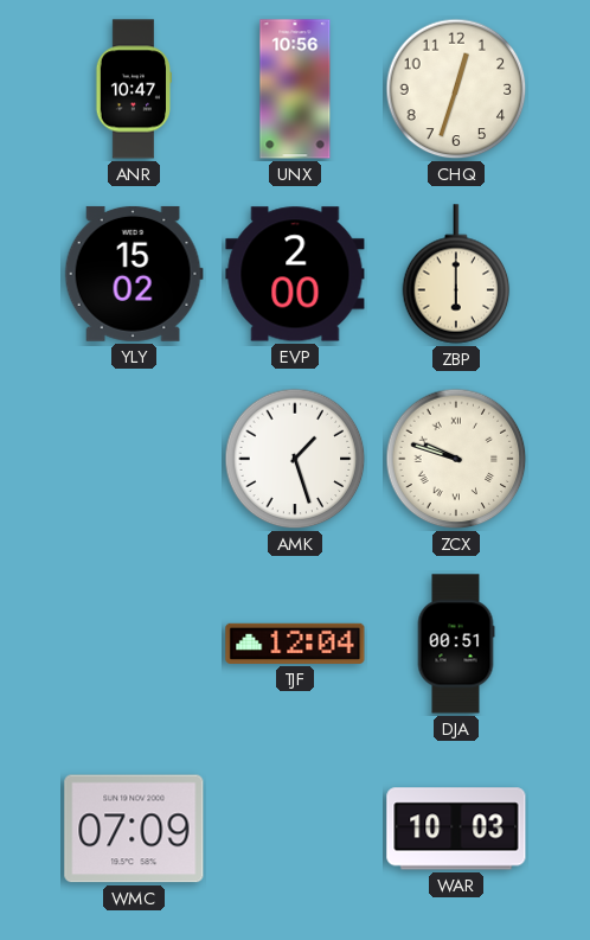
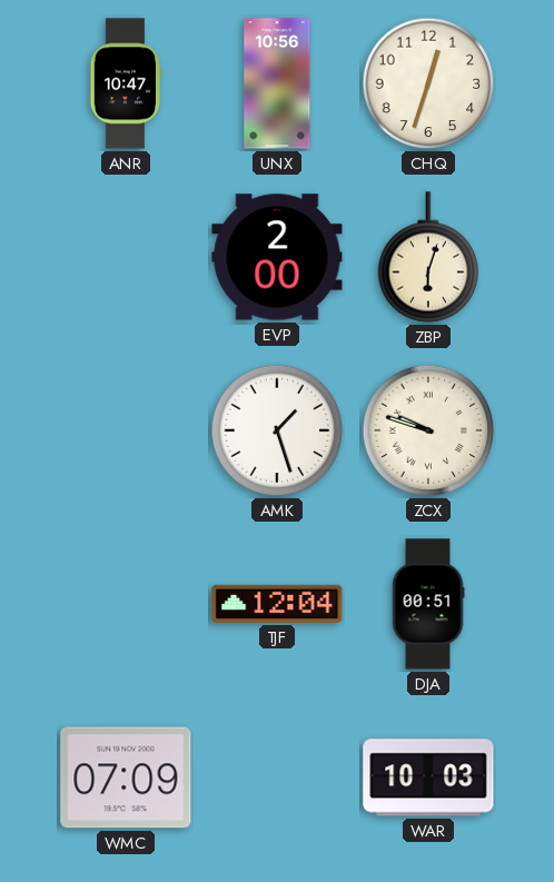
YLY: 15:02 -> none (134, 274)
ZBP: 6:00 -> 6:03 (428, 257)
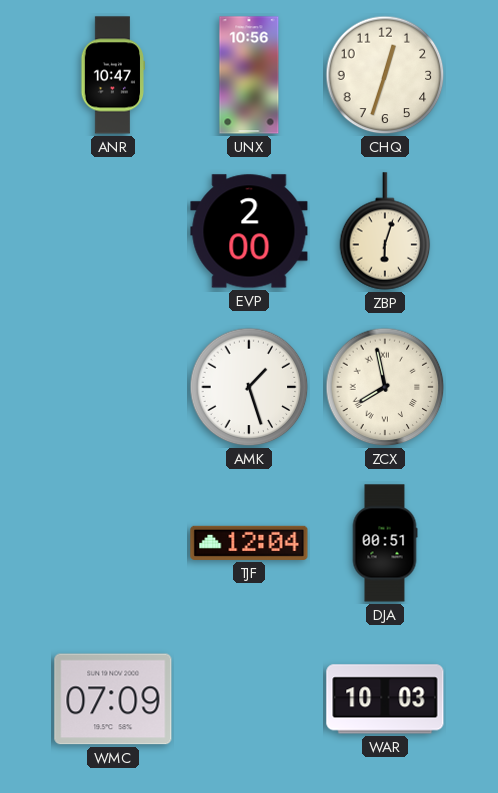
ZCX: 9:48 -> 7:58 (385, 387)
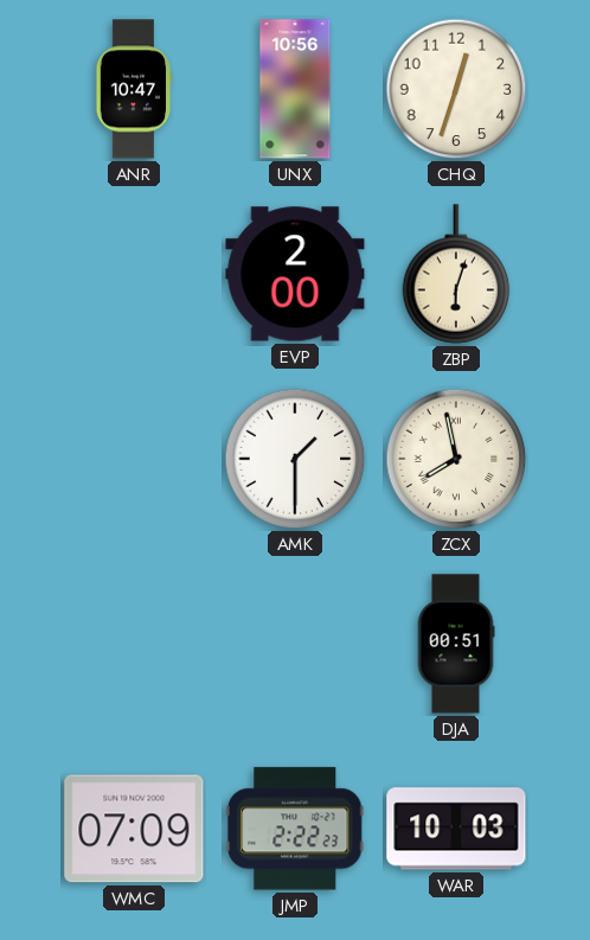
AMK: 1:27 -> 1:30 (295, 459)
TJF: 12:04 -> none (249, 543)
JMP: none -> 2:22 (295, 829)
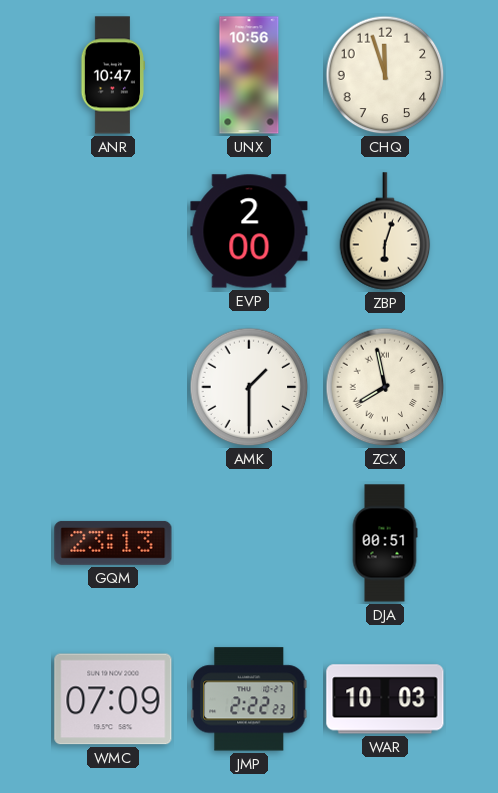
CHQ: 12:33 -> 11:57 (385, 75)
GQM: none -> 23:13 (113, 543)
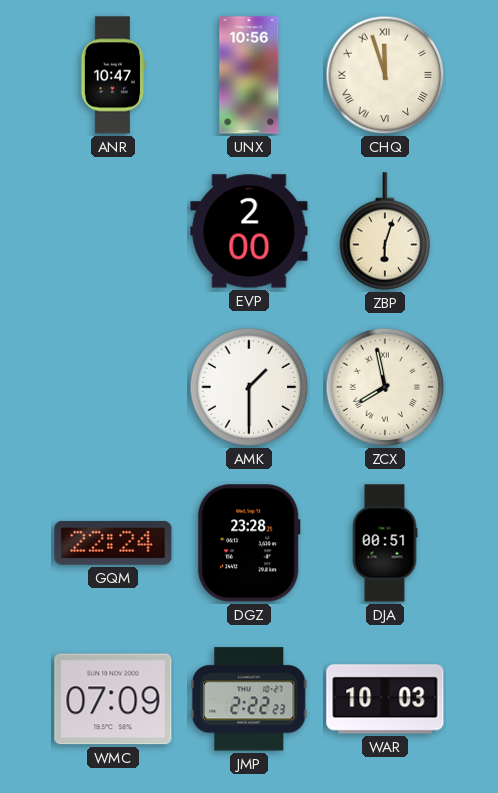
CHQ numerals: Arabic -> Roman (385, 75)
GQM: 23:13 -> 22:24 (113, 543)
DGZ: none -> 23:28 (249, 543)
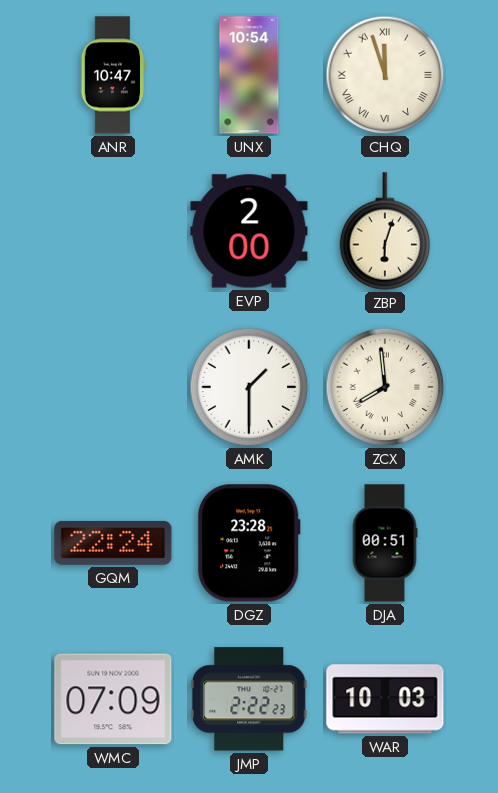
UNX: 10:56 -> 10:54 (249, 75)
ZCX: 7:58 -> 7:59 (385, 387)
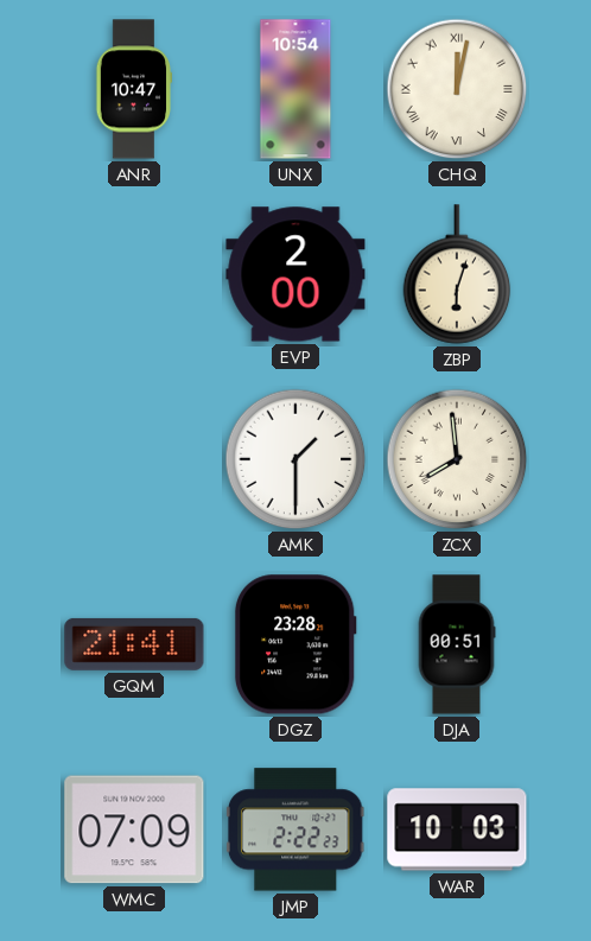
CHQ: 11:57 -> 12:02 (457, 89)
GQM: 22:24 -> 21:41 (134, 644)
